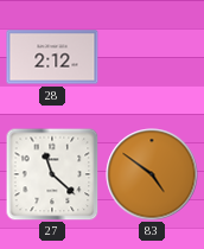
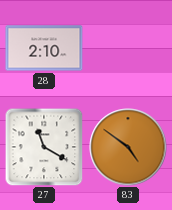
28: 2:12 -> 2:10 (44, 48)
27: 11:22 -> 11:20 (44, 147)
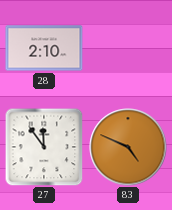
27: 11:20 -> 11:54 (44, 147)
83: 4:51 -> 4:49 (128, 147)
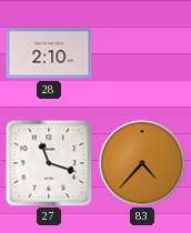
27: 11:54 -> 11:18 (49, 163)
83: 4:49 -> 4:37 (142, 163)
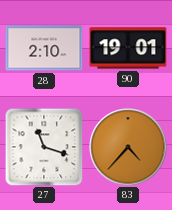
90: none -> 19:01 (128, 48)
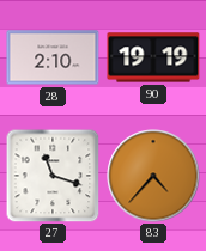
90: 19:01 -> 19:19 (153, 57)
